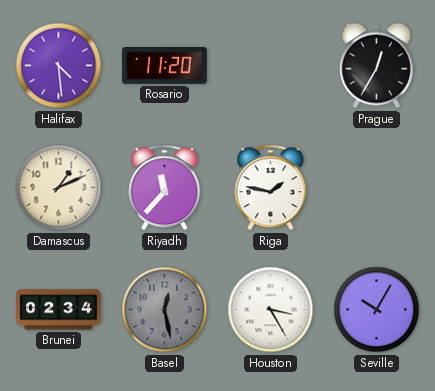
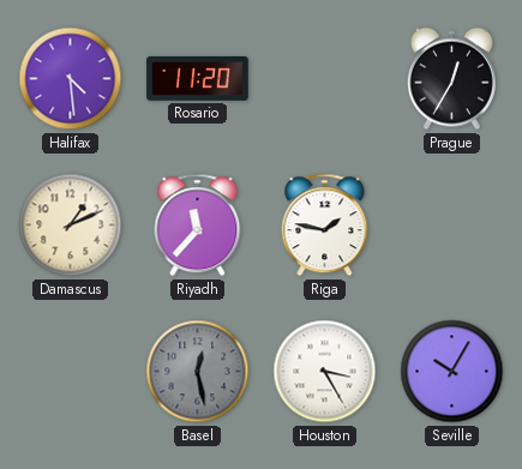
Brunei: 02:34 -> none (59, 310)
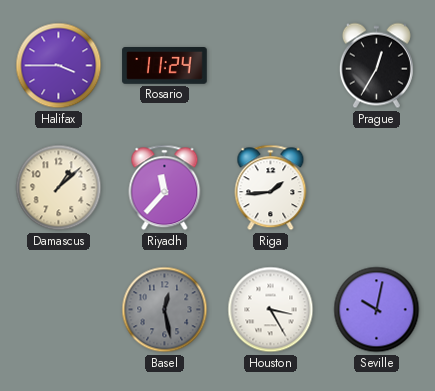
Halifax: 4:29 -> 3:45 (59, 66)
Rosario: 11:20 -> 11:24 (165, 66)
Damascus: 1:11 -> 1:08 (59, 188)
Riga: 1:47 -> 1:44 (271, 188)
Seville: 10:05 -> 10:02 (377, 310)
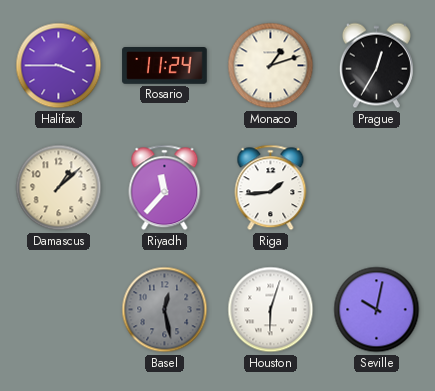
Monaco: none -> 1:12 (271, 66)
Houston: 3:25 -> 6:03 (271, 310)
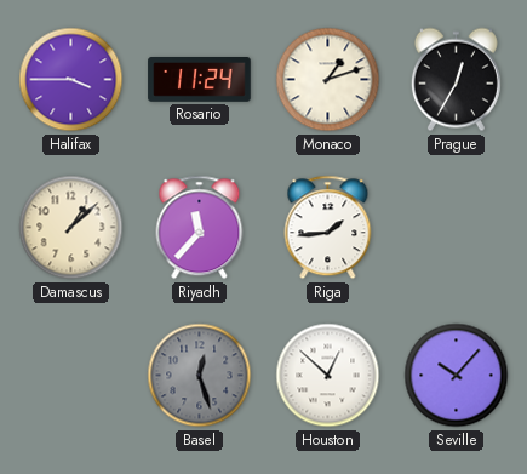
Basel: 12:28 -> 12:27 (200, 376)
Houston: 6:03 -> 12:52 (328, 376)
Seville: 10:02 -> 10:07 (457, 376)
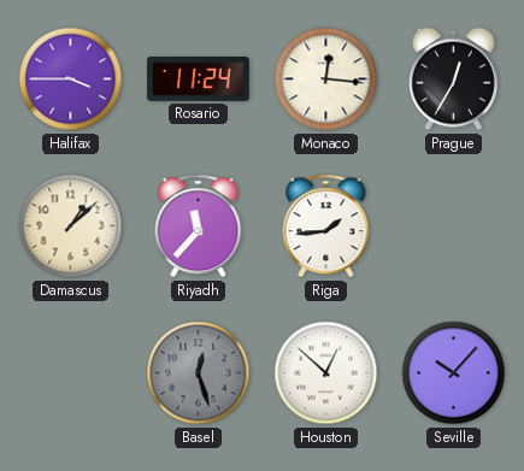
Monaco: 1:12 -> 12:16 (326, 80)
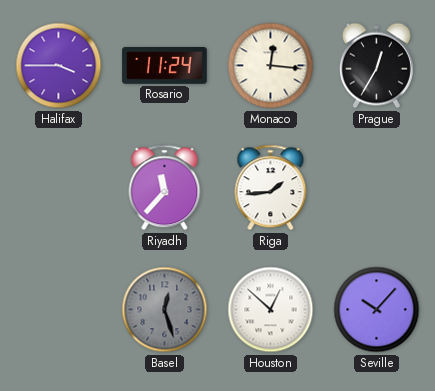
Damascus: 1:08 -> none (71, 226)
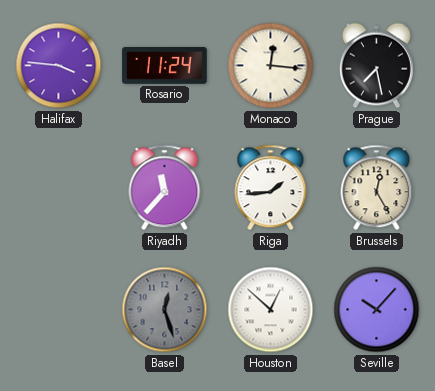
Halifax: 3:45 -> 3:46 (59, 66)
Prague: 12:35 -> 7:28 (376, 66)
Brussels: none -> 12:25 (377, 188)
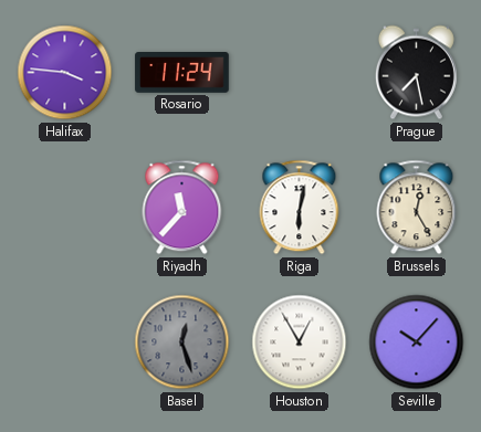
Monaco: 12:16 -> none (271, 66)
Riga: 1:44 -> 6:02 (300, 208)
Houston: 12:52 -> 12:55 (300, 343)
